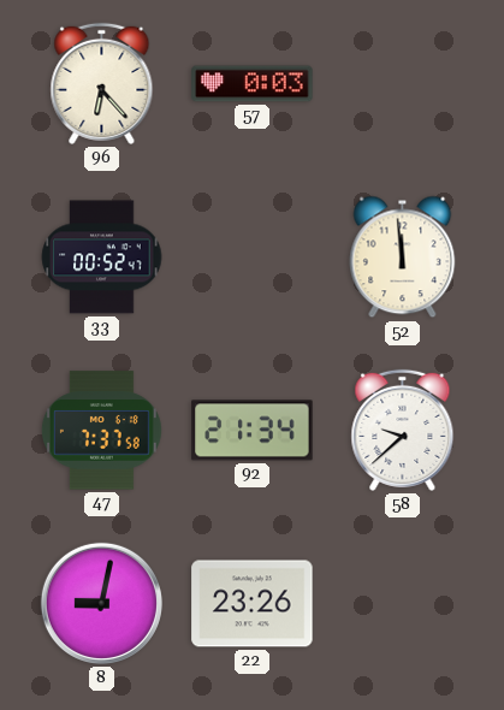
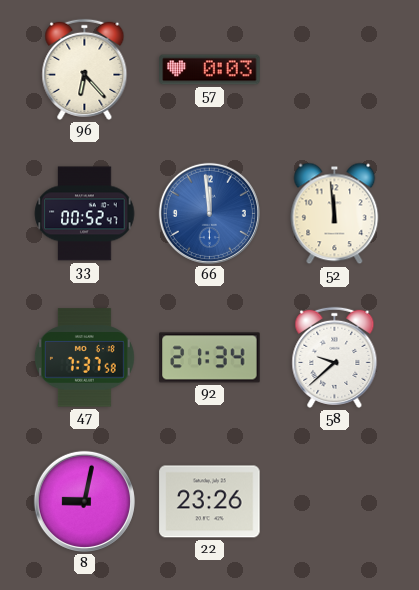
66: none -> 11:59 (209, 213)
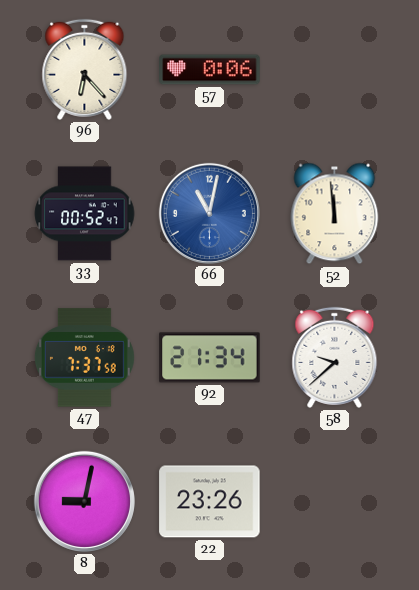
57: 0:03 -> 0:06 (210, 70)
66: 11:59 -> 11:02 (209, 213)
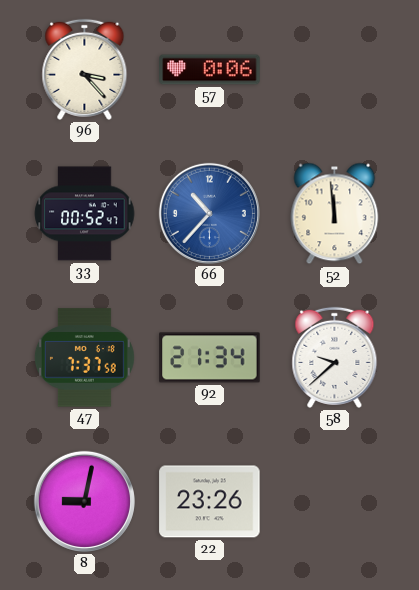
96: 6:23 -> 3:23 (85, 69)
66: 11:02 -> 10:37 (209, 213)
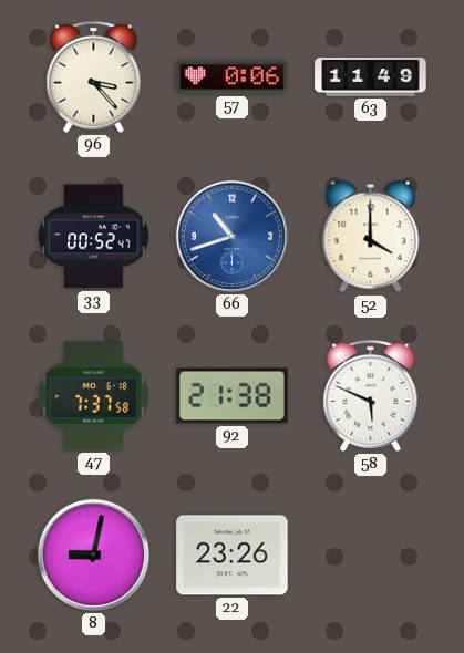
63: none -> 11:49 (371, 77)
66: 10:37 -> 10:42 (231, 236)
52: 11:59 -> 4:00 (371, 237)
92: 21:34 -> 21:38 (233, 396)
58: 9:38 -> 5:49 (371, 395)
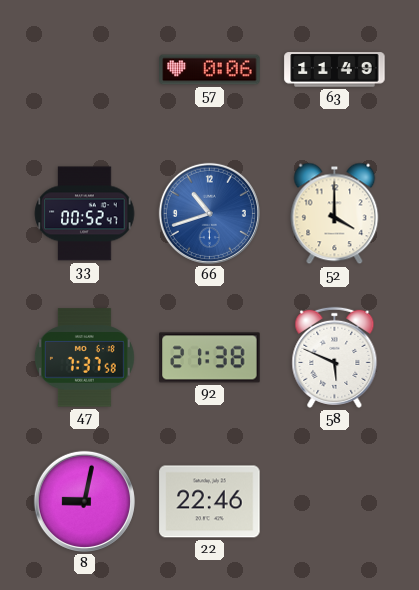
96: 3:23 -> none (94, 76)
22: 23:26 -> 22:46 (210, 502)
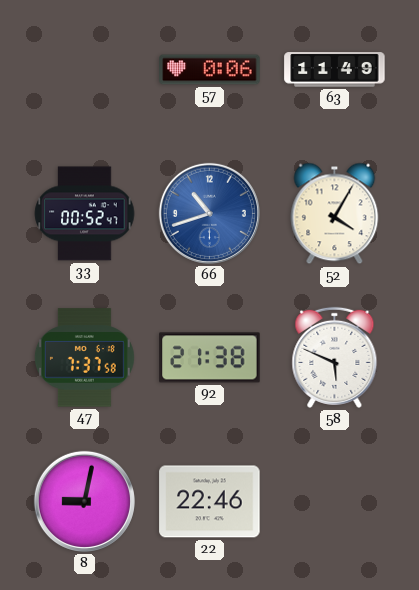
52: 4:00 -> 4:05 (335, 214)
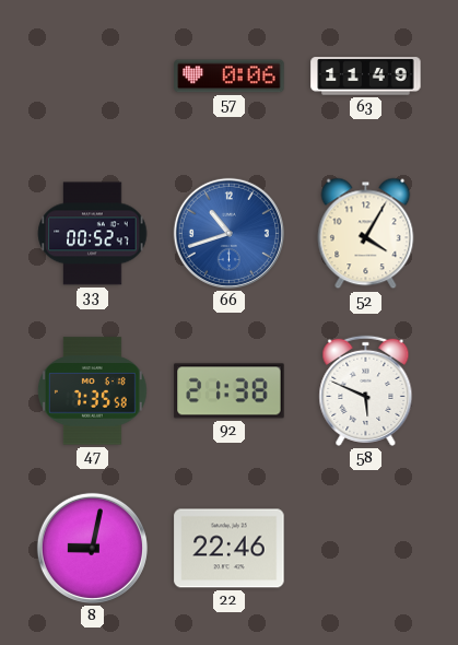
47: 7:37 -> 7:35 (92, 391)
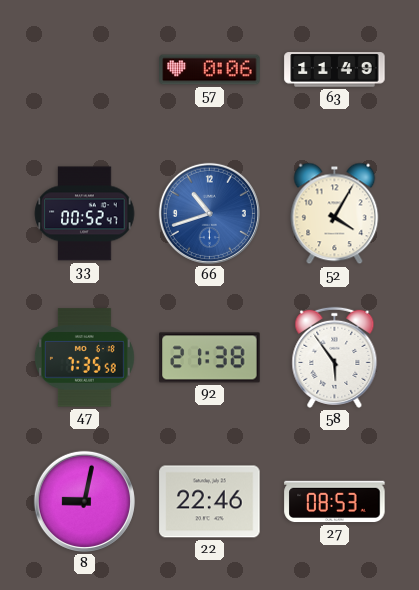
58: 5:49 -> 5:54 (335, 357)
27: none -> 08:53 (335, 502)
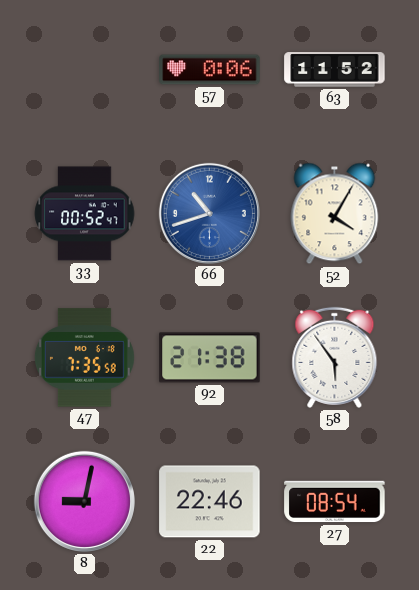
63: 11:49 -> 11:52 (335, 70)
27: 08:53 -> 08:54 (335, 502)
